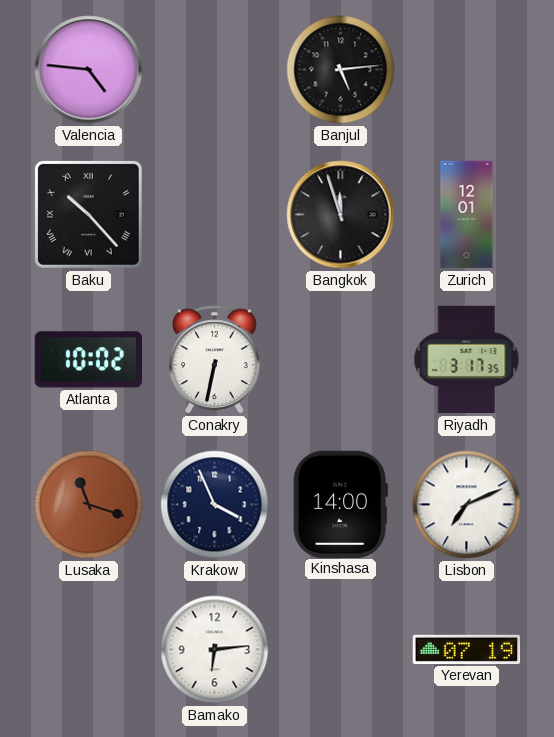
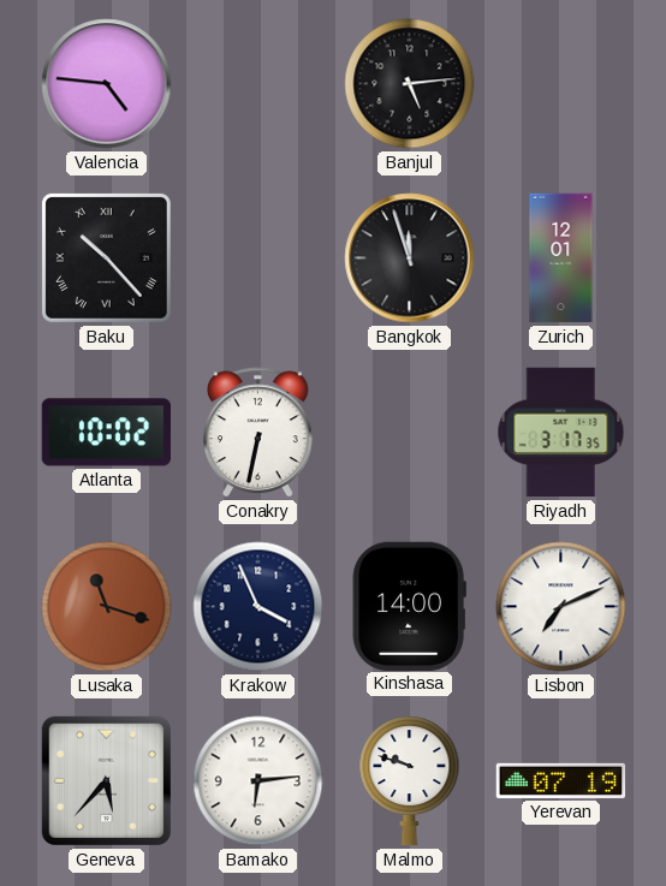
Geneva: none -> 5:37 (106, 780)
Malmo: none -> 9:48 (410, 781)
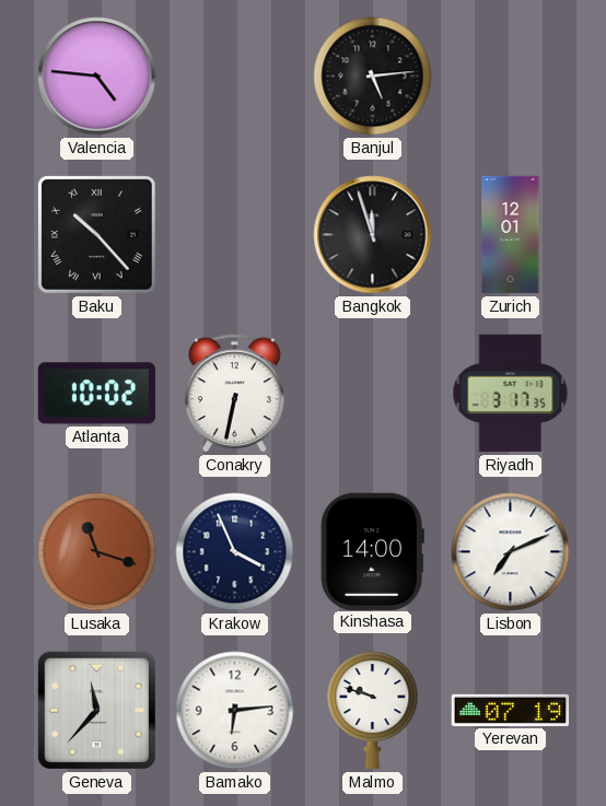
Geneva: 5:37 -> 11:37 (96, 710)
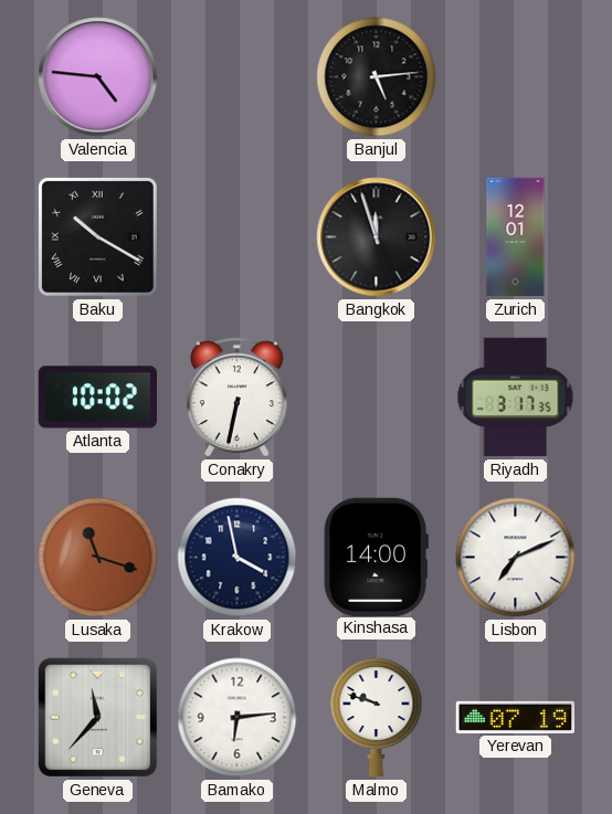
Baku: 10:23 -> 10:20 (97, 236)
Krakow: 3:56 -> 3:58 (238, 558)
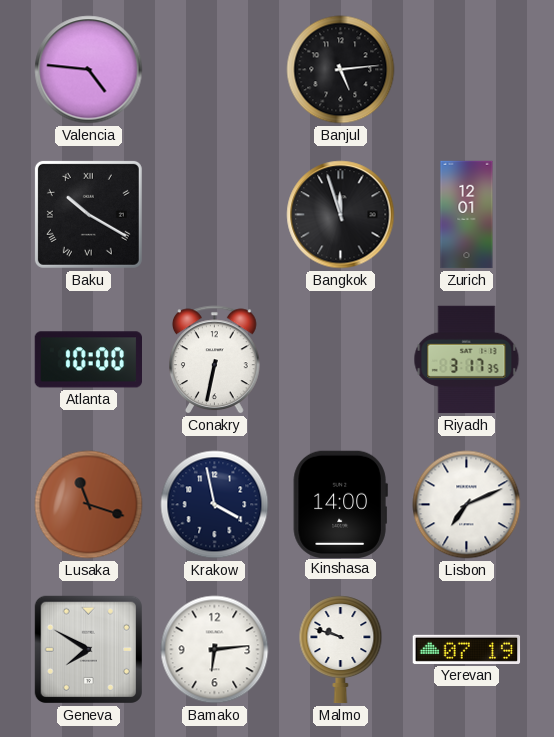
Atlanta: 10:02 -> 10:00 (88, 360)
Geneva: 11:37 -> 7:50 (88, 649)
